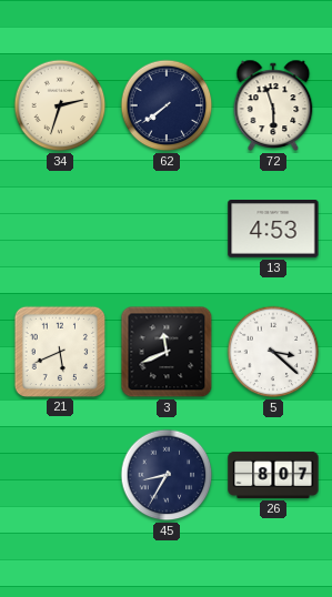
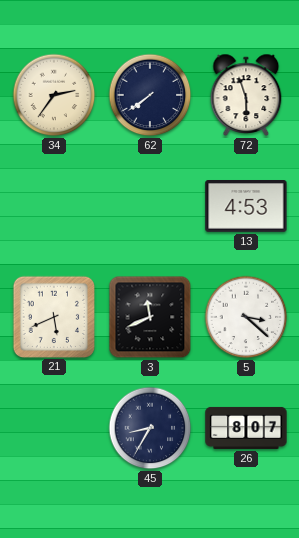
34: 2:33 -> 2:36 (54, 95)
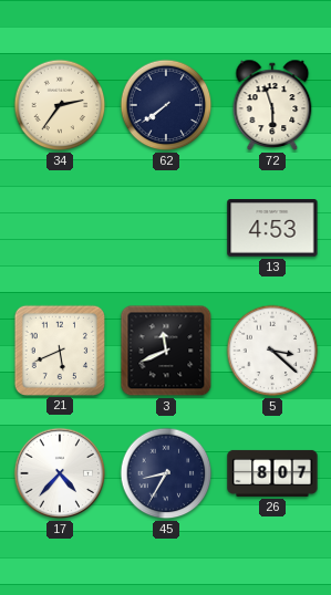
17: none -> 4:37 (60, 473)
